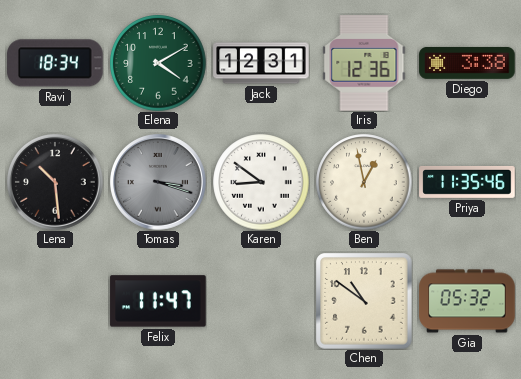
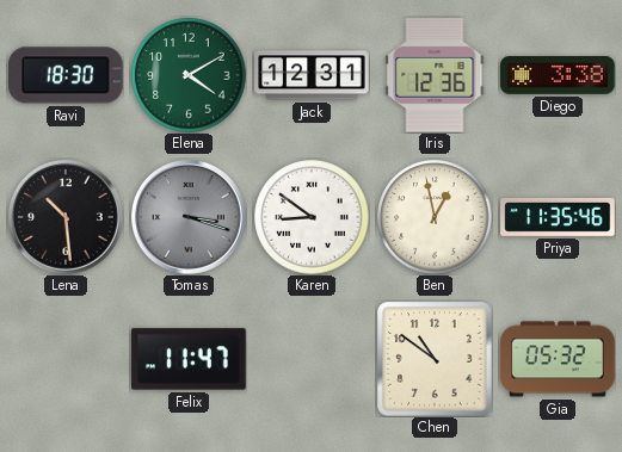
Ravi: 18:34 -> 18:30 (66, 75)
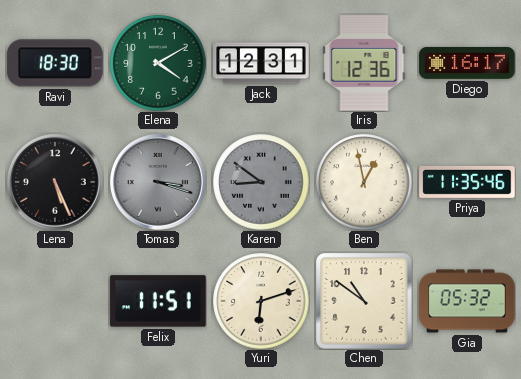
Diego: 3:38 -> 16:17 (467, 63)
Lena: 10:29 -> 5:26 (56, 183)
Karen dial: white -> grey (261, 182)
Felix: 11:47 -> 11:51 (158, 301)
Yuri: none -> 6:12 (261, 301)
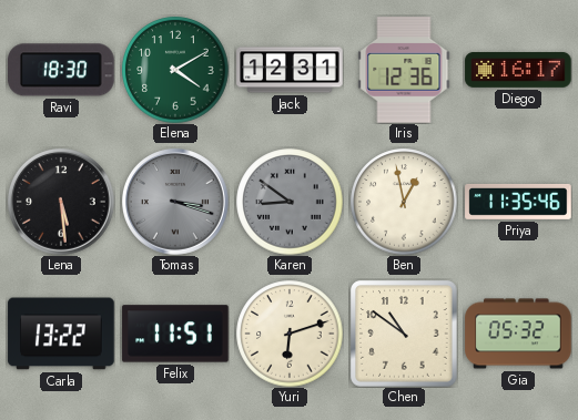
Lena: 5:26 -> 5:29 (62, 203)
Carla: none -> 13:22 (61, 334)
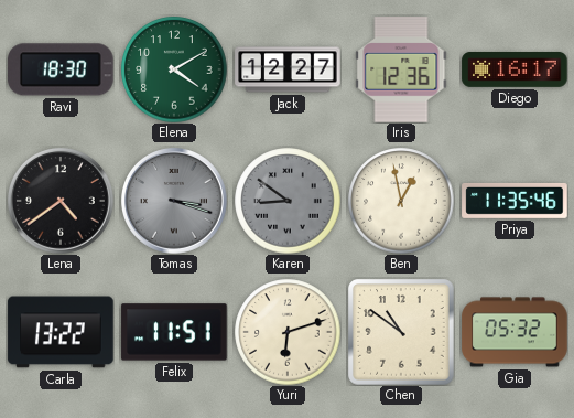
Jack: 12:31 -> 12:27 (288, 69)
Lena: 5:29 -> 4:39 (62, 202)
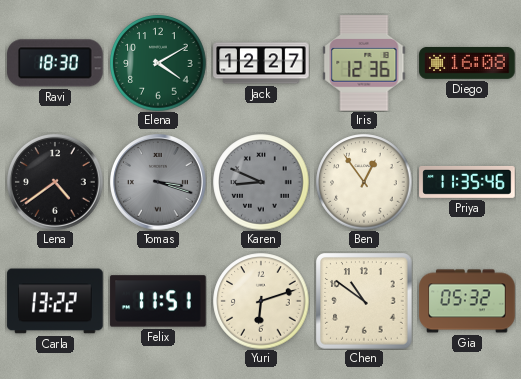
Diego: 16:17 -> 16:08 (467, 63)
Karen: 8:51 -> 8:49 (261, 182)
Ben: 12:58 -> 12:54 (364, 182)
